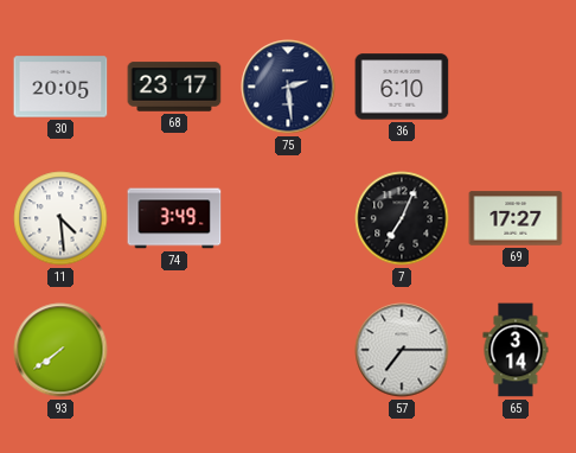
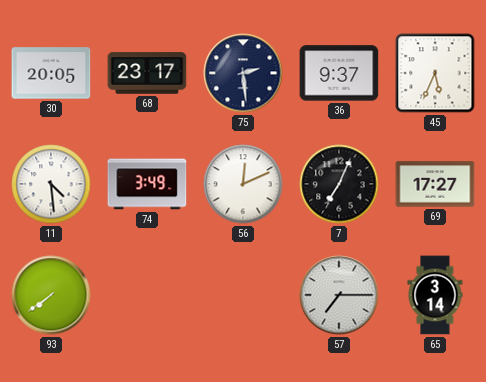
36: 6:10 -> 9:37 (339, 73)
45: none -> 5:34 (435, 73)
56: none -> 12:11 (243, 184)
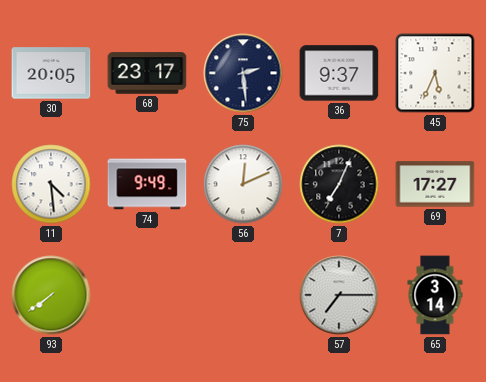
74: 3:49 -> 9:49 (147, 184)
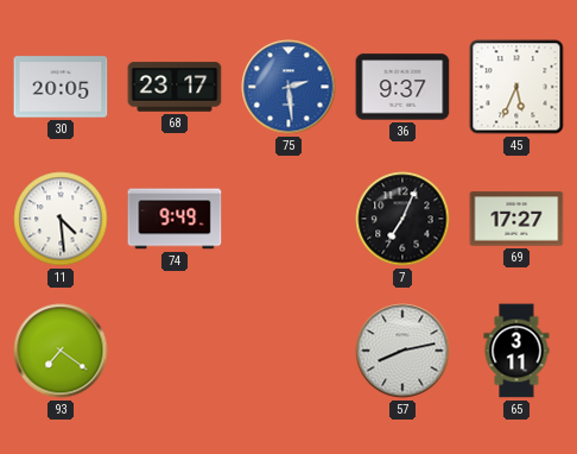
75 dial: navy -> blue (288, 87)
56: 12:11 -> none (243, 184)
93: 7:39 -> 7:21 (61, 351)
57: 7:15 -> 8:13 (402, 351)
65: 3:14 -> 3:11 (516, 351)
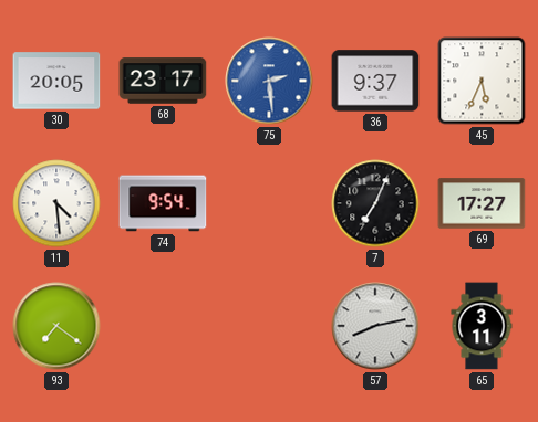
74: 9:49 -> 9:54 (163, 203)
